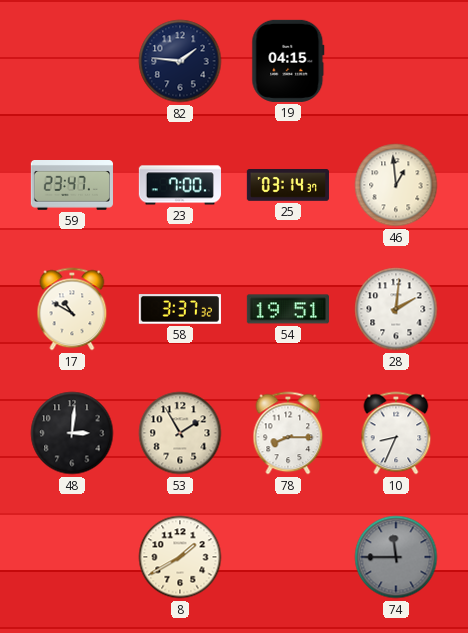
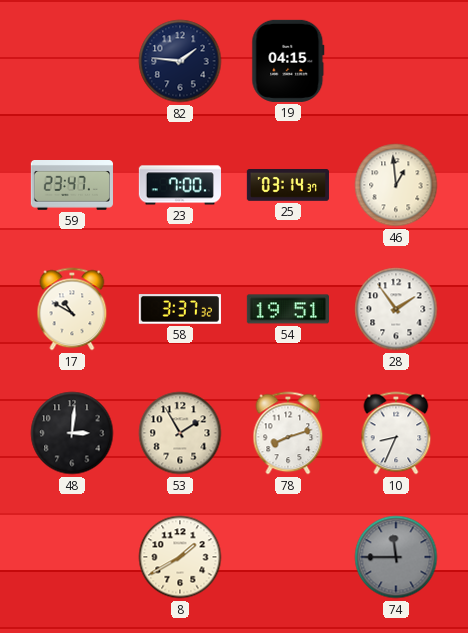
28: 2:01 -> 1:54 (396, 309)
78: 8:15 -> 8:12 (288, 433)
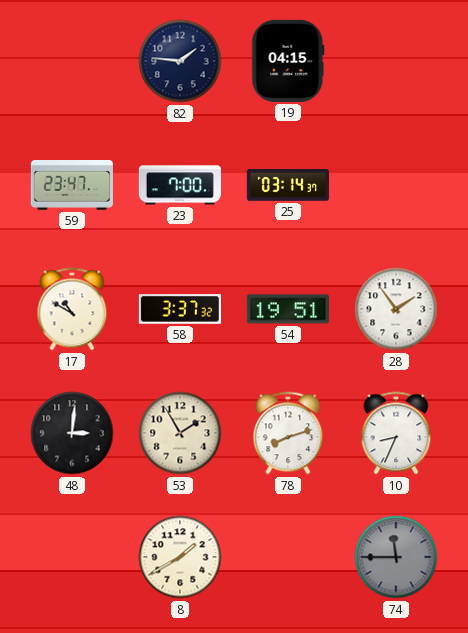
46: 12:59 -> none (396, 185)
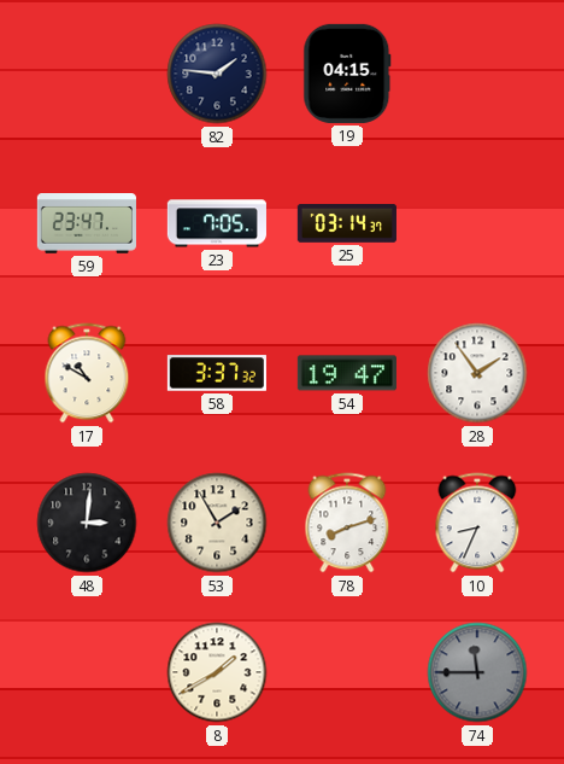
23: 7:00 -> 7:05 (217, 223)
54: 19:51 -> 19:47 (347, 373)
